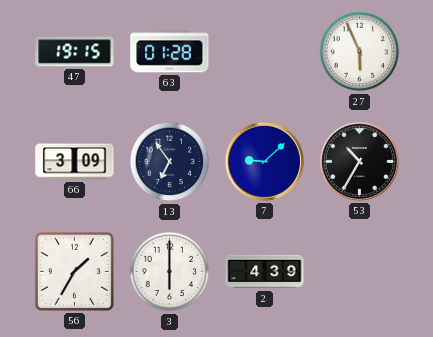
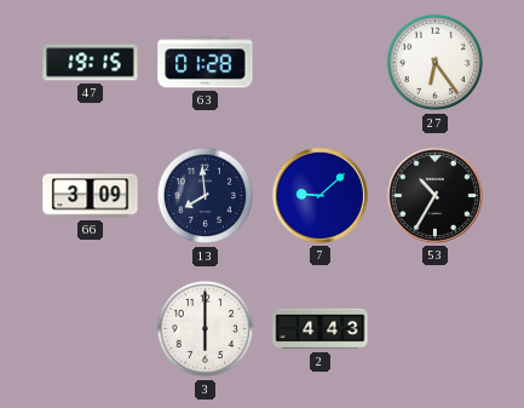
27: 5:56 -> 6:24 (436, 63)
13: 6:54 -> 7:59 (206, 196)
56: 1:35 -> none (74, 271)
2: 4:39 -> 4:43 (321, 329)
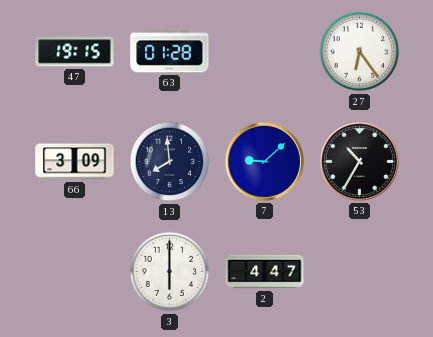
2: 4:43 -> 4:47 (265, 272)
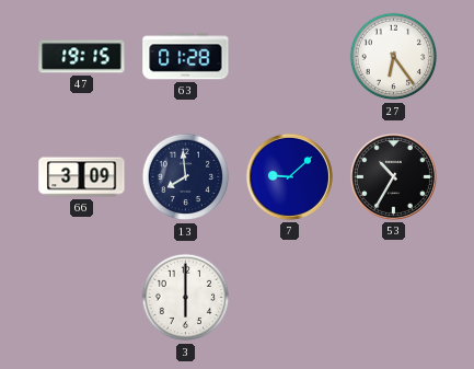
2: 4:47 -> none (265, 272)
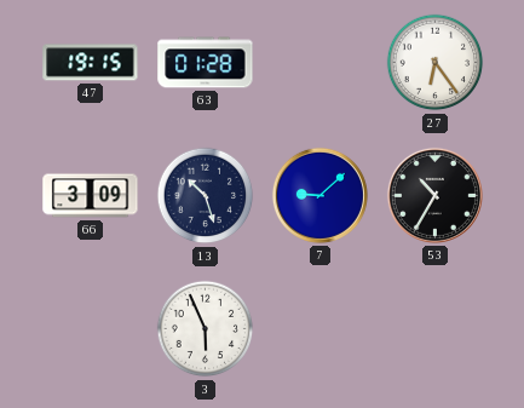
13: 7:59 -> 10:27 (206, 196)
3: 6:00 -> 5:56 (206, 329)
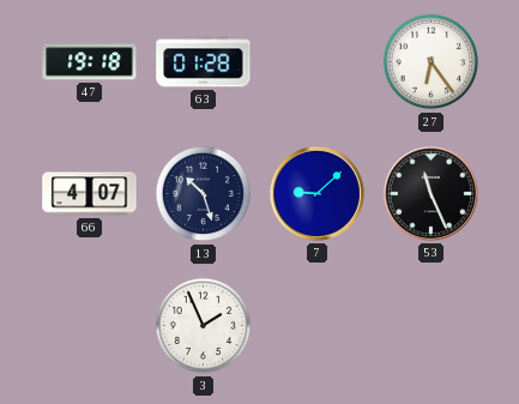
47: 19:15 -> 19:18 (90, 62)
66: 3:09 -> 4:07 (90, 194)
53: 10:35 -> 11:26 (430, 193)
3: 5:56 -> 1:56 (204, 326)
